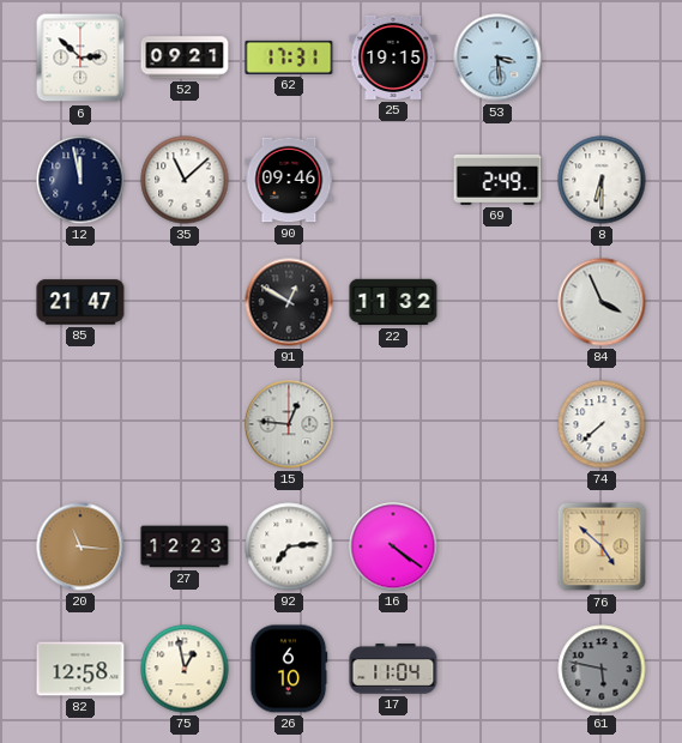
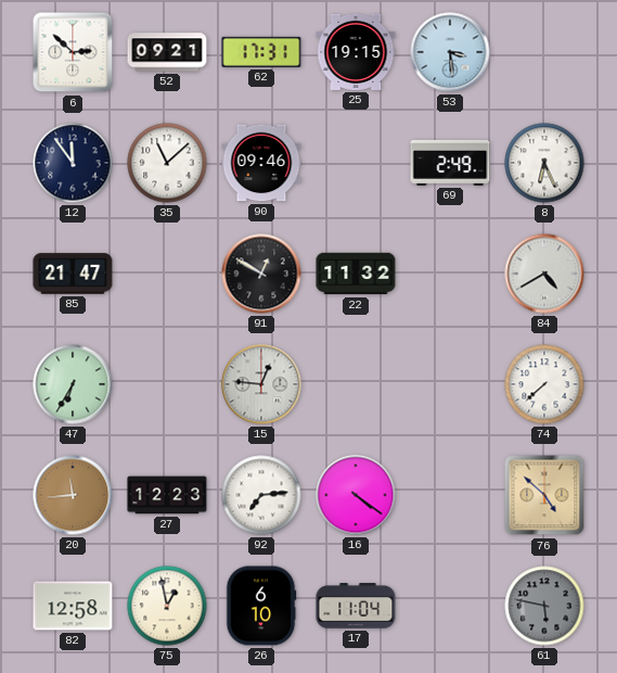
12: 11:58 -> 11:54 (73, 163)
8: 6:30 -> 6:26 (544, 163)
84: 3:56 -> 4:40 (544, 274)
47: none -> 6:35 (73, 384)
20: 11:16 -> 11:44 (73, 495)
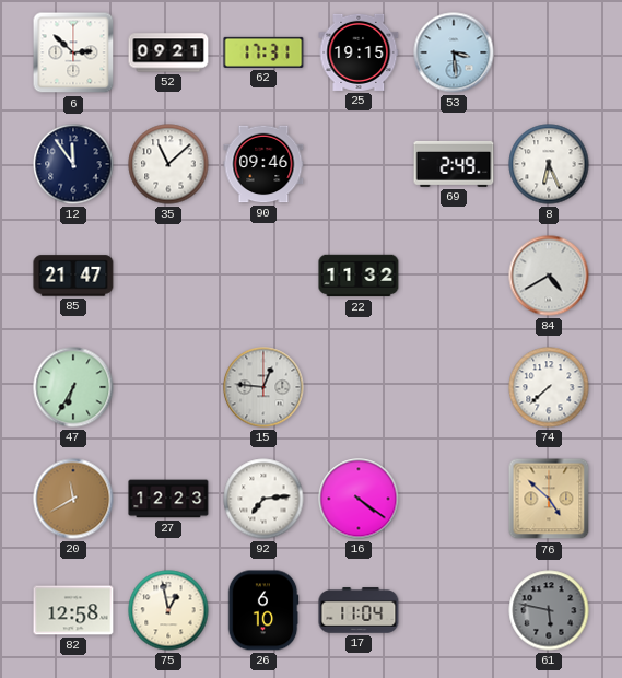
91: 12:50 -> none (261, 274)
20: 11:44 -> 11:40 (73, 499)
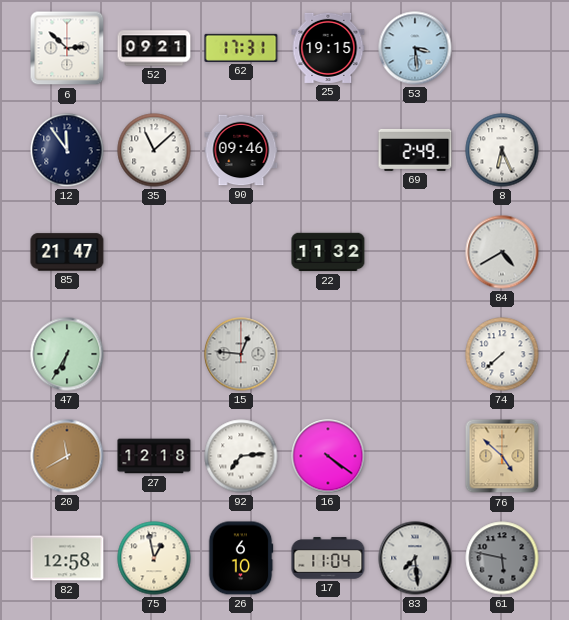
27: 12:23 -> 12:18 (154, 456)
83: none -> 7:29 (415, 558)
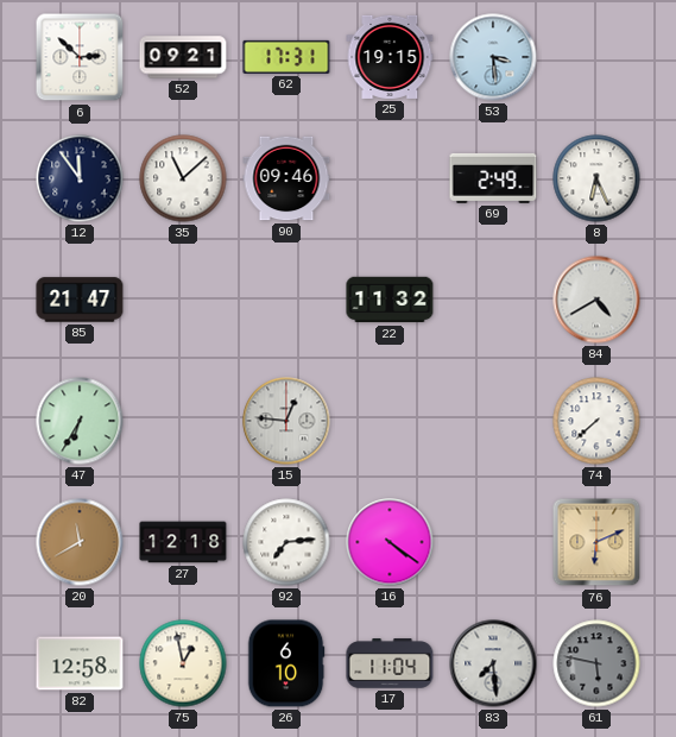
76: 4:52 -> 6:11 (596, 542)
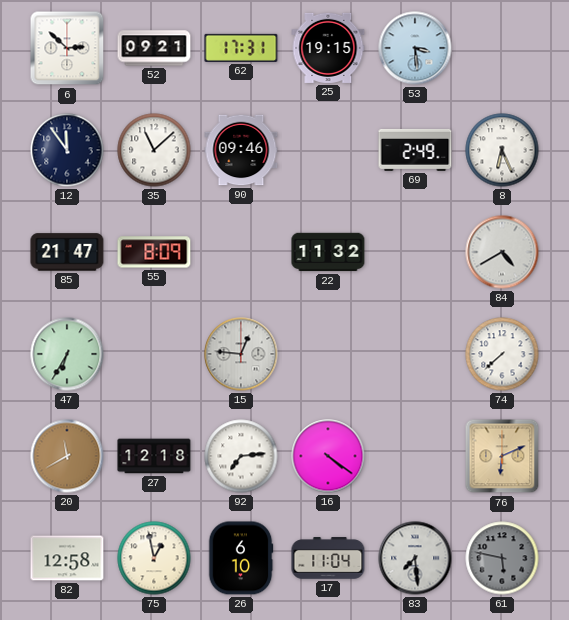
55: none -> 8:09 (154, 252)
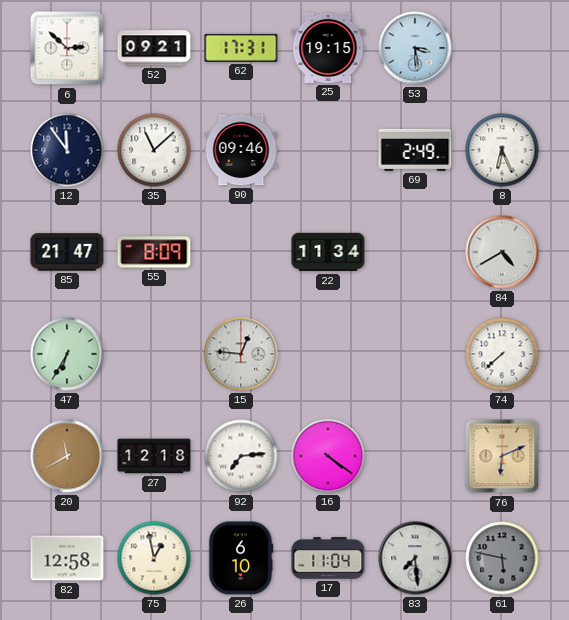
22: 11:32 -> 11:34 (328, 252)
